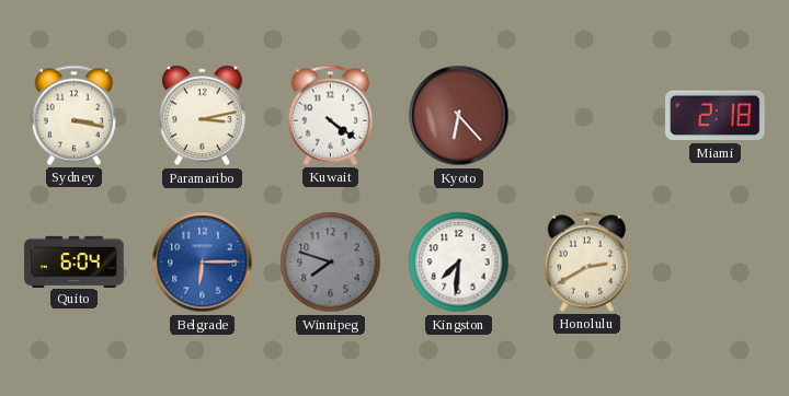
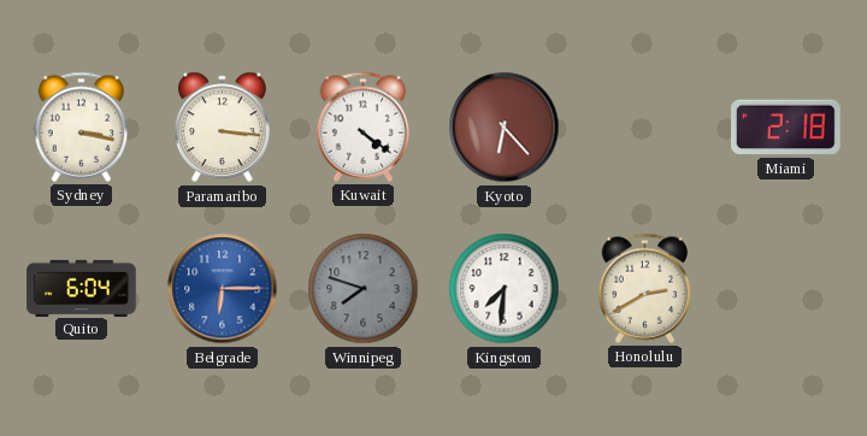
Paramaribo: 3:13 -> 3:16 (222, 128)
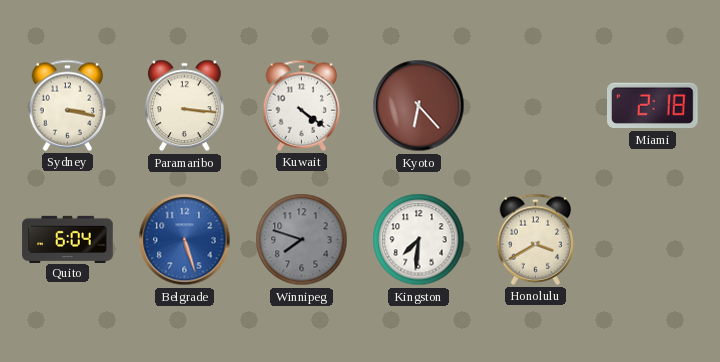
Belgrade: 6:15 -> 5:27 (185, 240)
Honolulu: 2:40 -> 3:40 (536, 239)
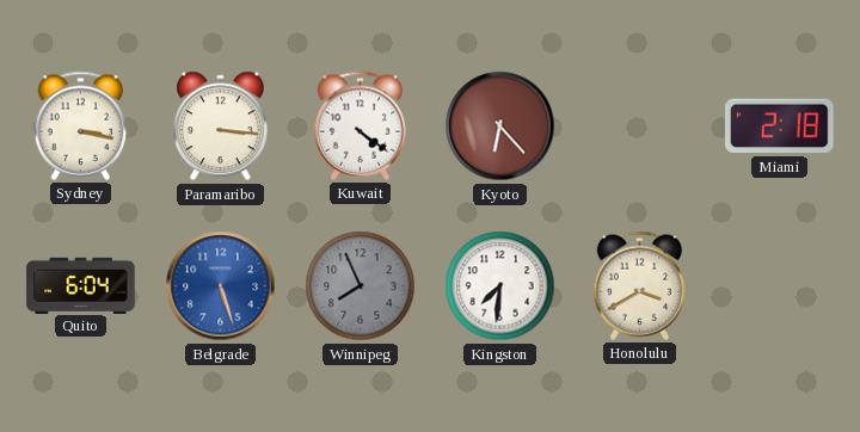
Winnipeg: 7:48 -> 7:56 (361, 286)
